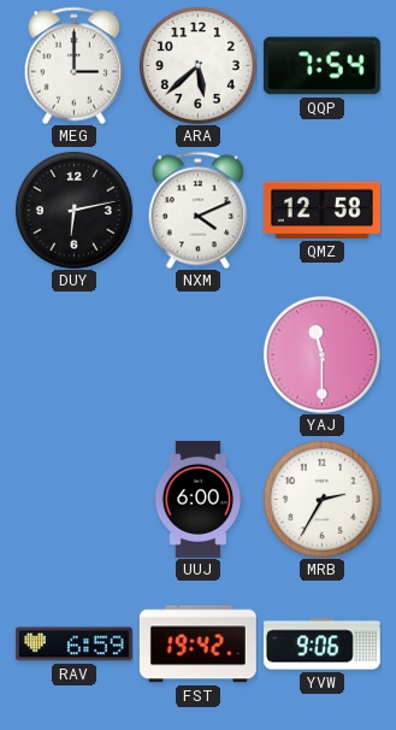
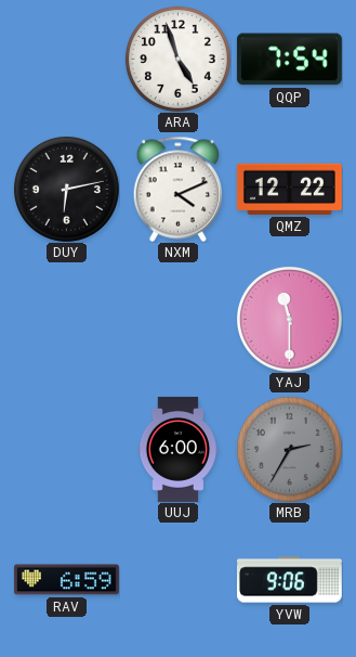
MEG: 3:00 -> none (73, 65)
ARA: 5:38 -> 4:57 (177, 59)
QMZ: 12:58 -> 12:22 (289, 189)
MRB dial: white -> grey (289, 449)
FST: 19:42 -> none (197, 644)
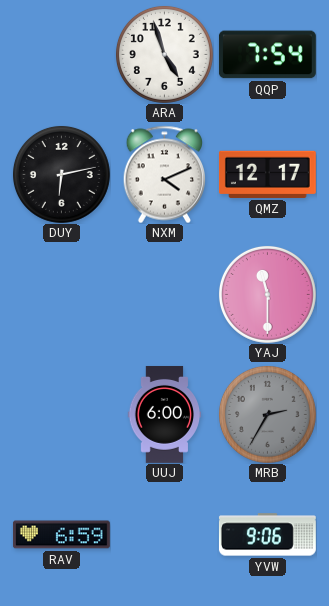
QMZ: 12:22 -> 12:17 (267, 174)
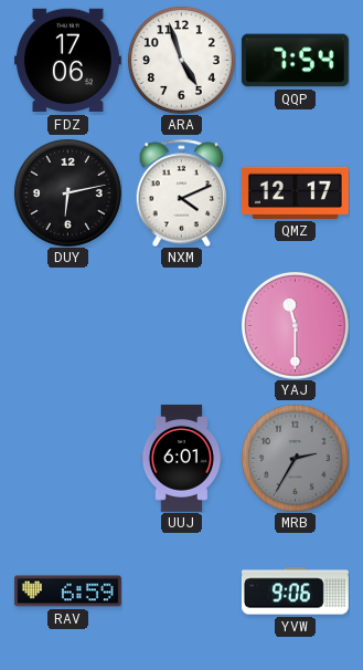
FDZ: none -> 17:06 (67, 61)
UUJ: 6:00 -> 6:01 (182, 458)
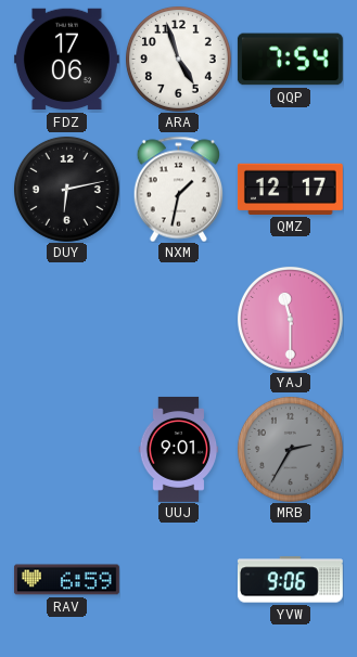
NXM: 4:11 -> 1:32 (178, 189)
UUJ: 6:01 -> 9:01 (179, 449)
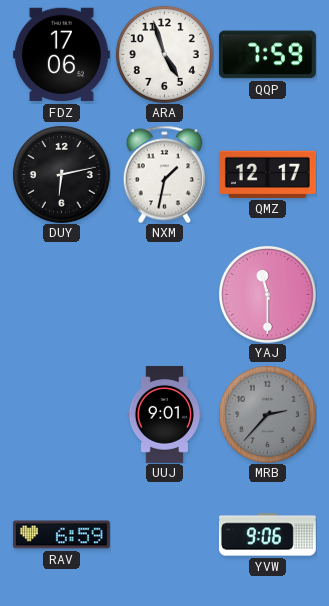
QQP: 7:54 -> 7:59 (267, 55)
MRB: 2:35 -> 2:37 (267, 414)
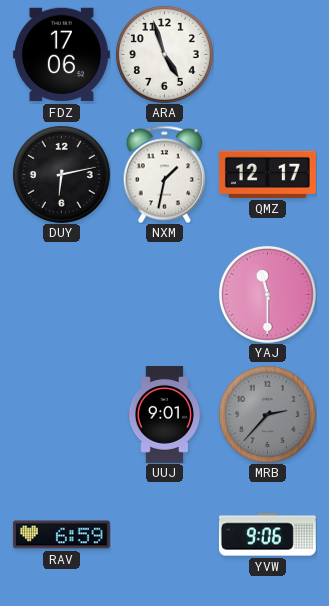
QQP: 7:59 -> none (267, 55)
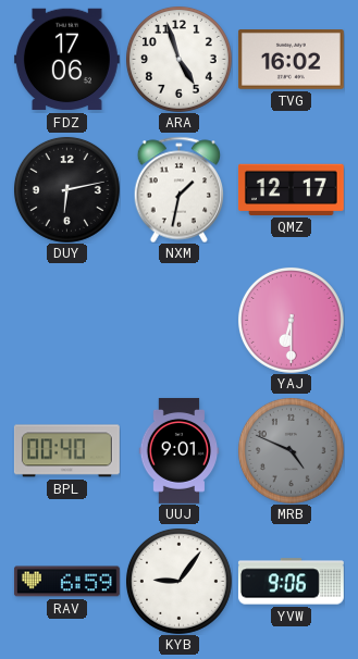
TVG: none -> 16:02 (291, 60)
YAJ: 11:30 -> 6:30 (291, 320)
BPL: none -> 00:40 (66, 451)
MRB: 2:37 -> 4:49 (291, 450)
KYB: none -> 9:06 (178, 581)
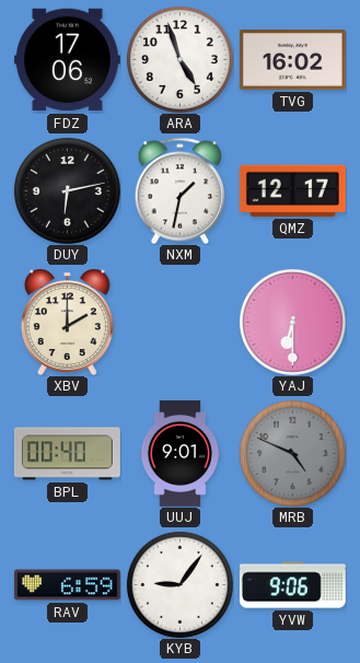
XBV: none -> 2:00 (67, 322)
